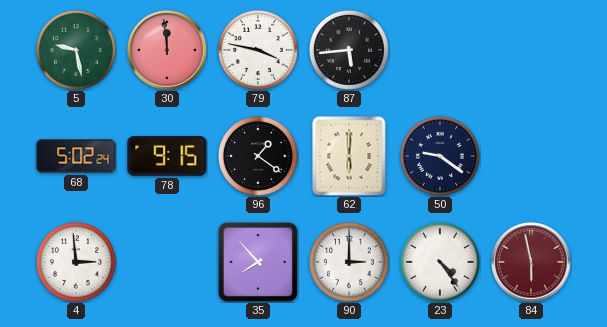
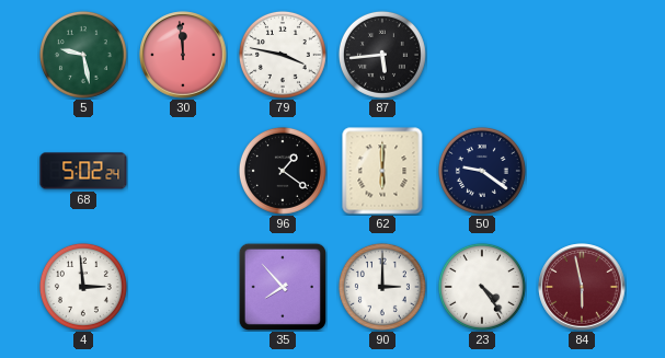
78: 9:15 -> none (167, 156)
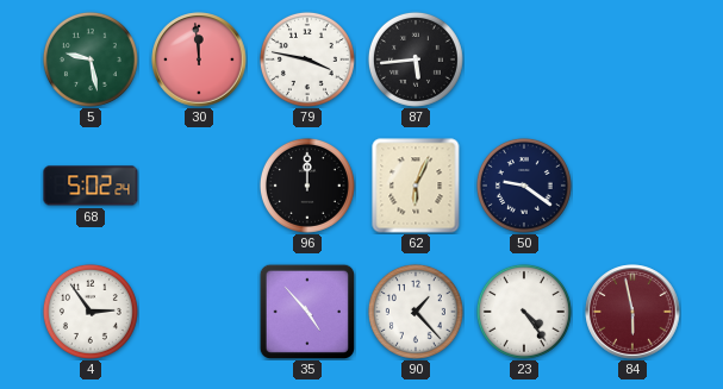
96: 1:21 -> 12:00 (307, 186)
62: 6:00 -> 6:04 (416, 186)
4: 2:59 -> 2:54 (91, 312)
35: 7:53 -> 4:53 (306, 310)
90: 3:00 -> 1:23 (416, 312)
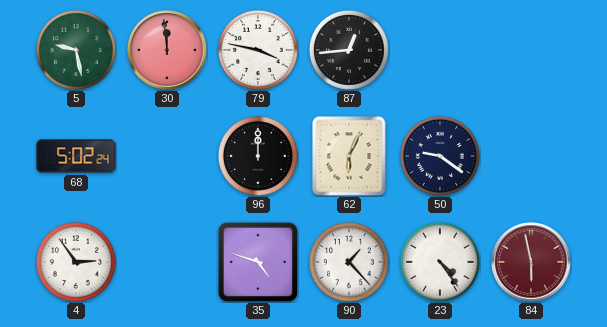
87: 5:44 -> 12:44 (349, 50)
35: 4:53 -> 4:48 (257, 261)
